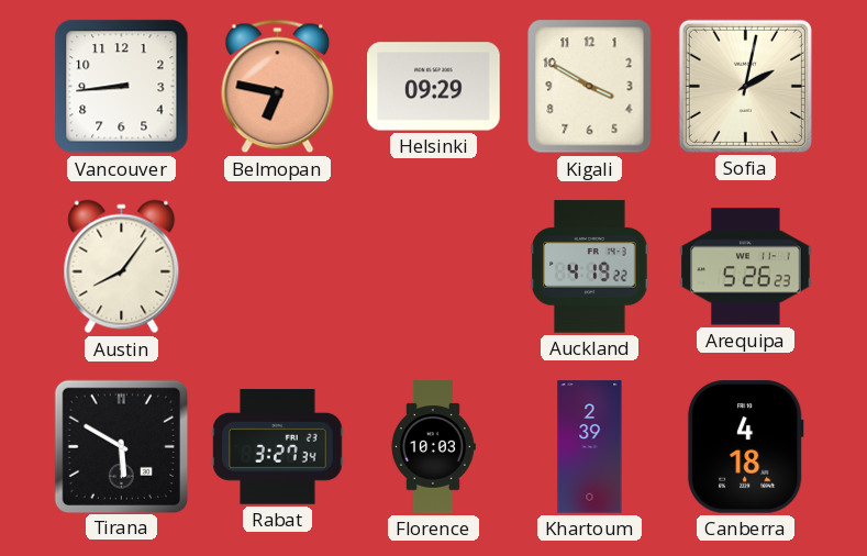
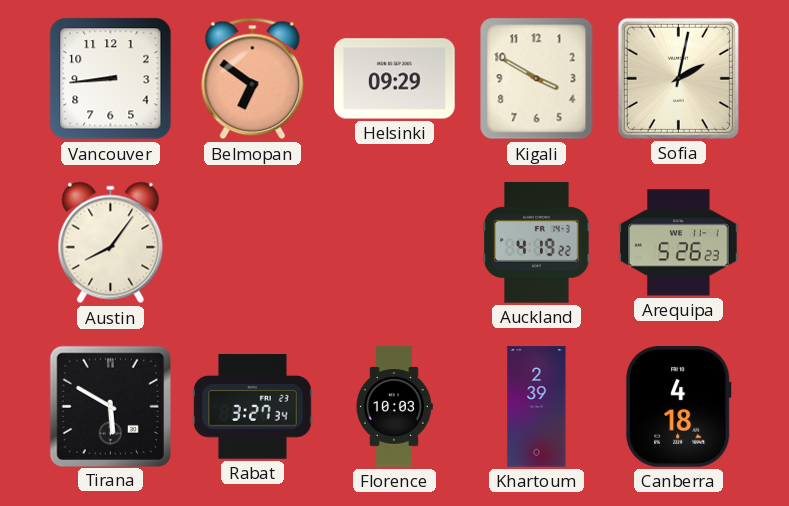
Belmopan: 6:47 -> 6:51 (253, 79)
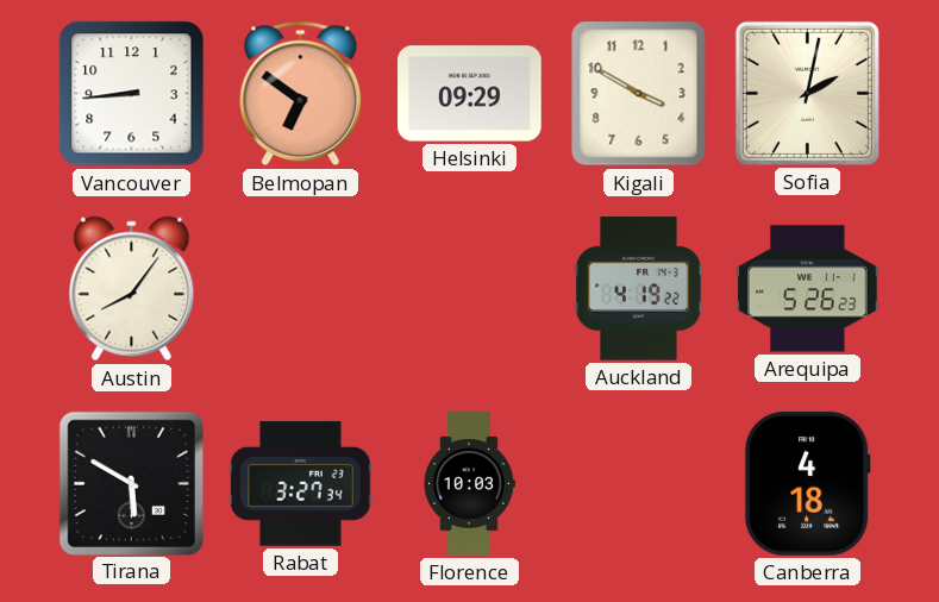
Khartoum: 2:39 -> none (537, 407)
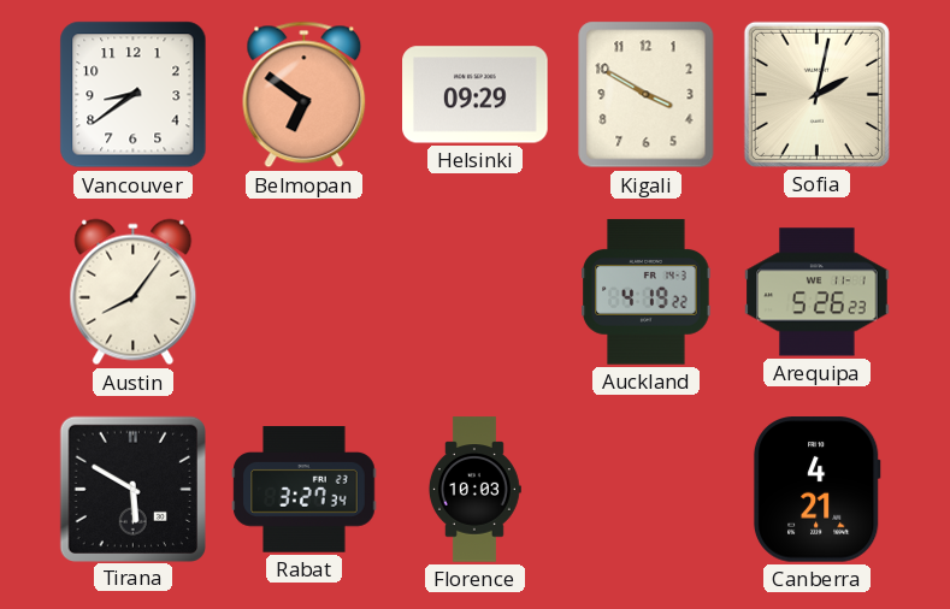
Vancouver: 8:44 -> 8:39 (134, 95)
Canberra: 4:18 -> 4:21 (816, 490)
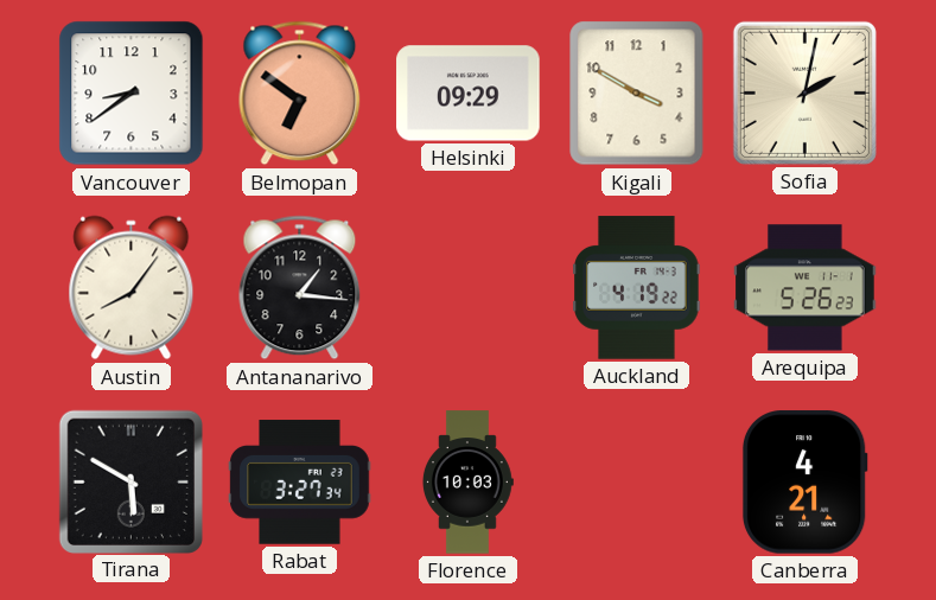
Antananarivo: none -> 1:16 (300, 288)
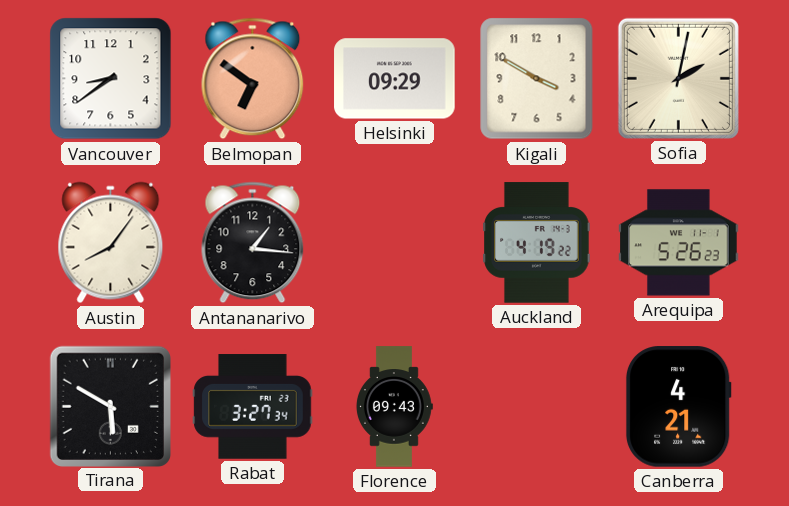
Florence: 10:03 -> 09:43 (394, 407)
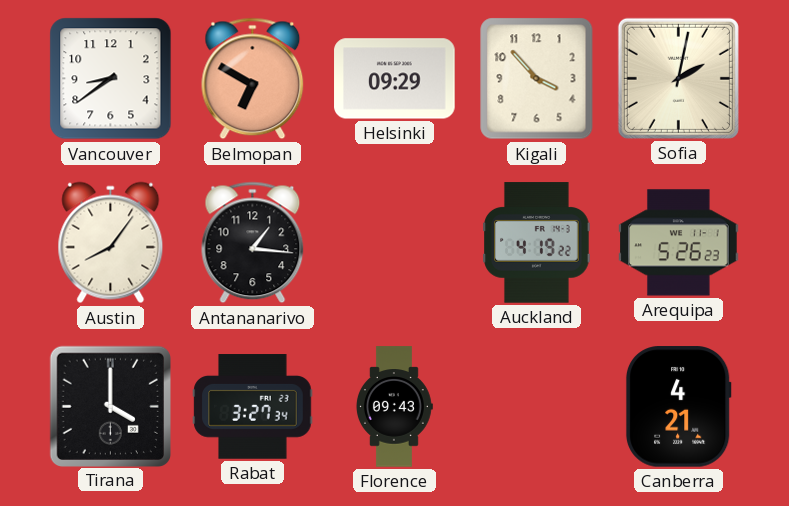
Belmopan: 6:51 -> 6:50 (253, 79)
Kigali: 3:50 -> 3:53 (537, 79)
Tirana: 5:50 -> 4:00 (110, 406)
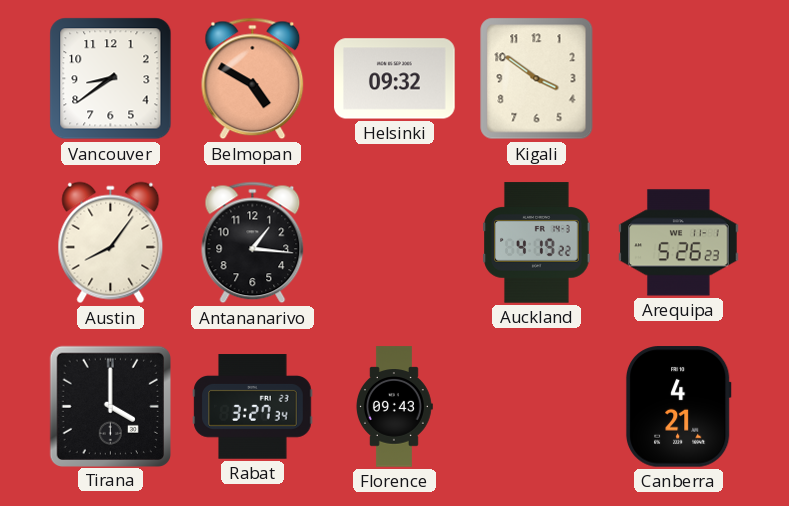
Belmopan: 6:50 -> 4:50 (253, 79)
Helsinki: 09:29 -> 09:32 (395, 79)
Kigali: 3:53 -> 3:51 (537, 79)
Sofia: 2:02 -> none (678, 78)
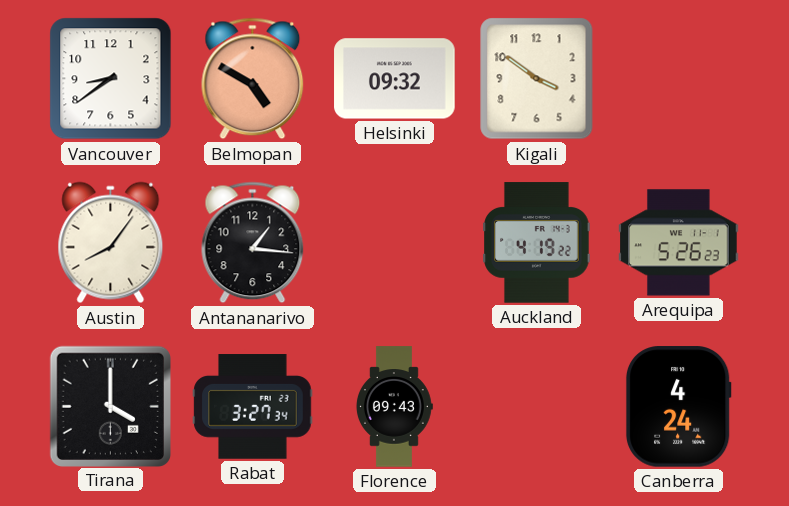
Canberra: 4:21 -> 4:24 (678, 407)
